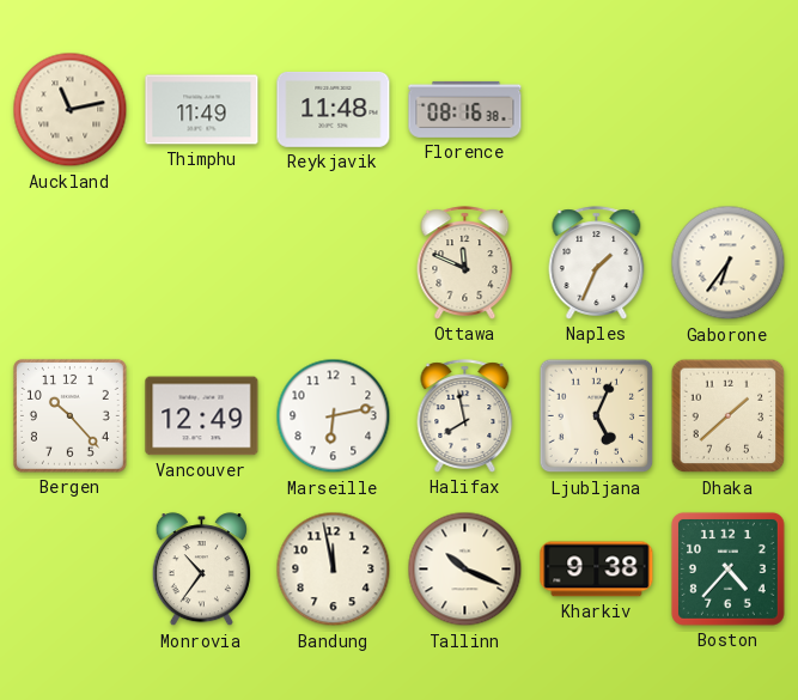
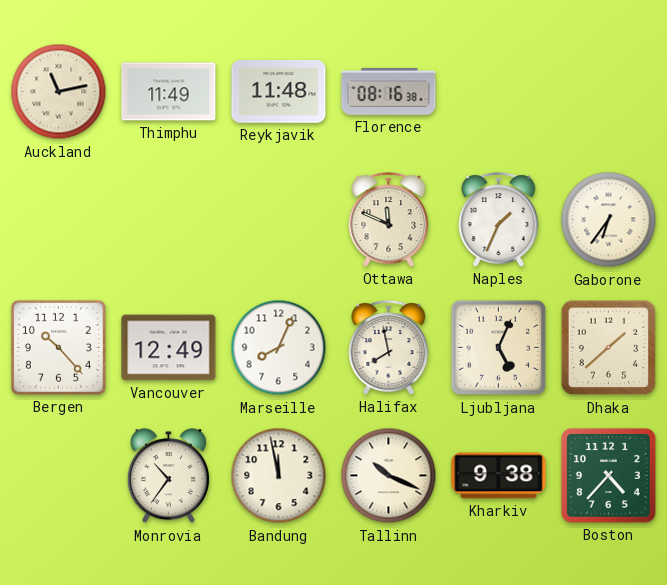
Marseille: 6:13 -> 8:04 (279, 348)
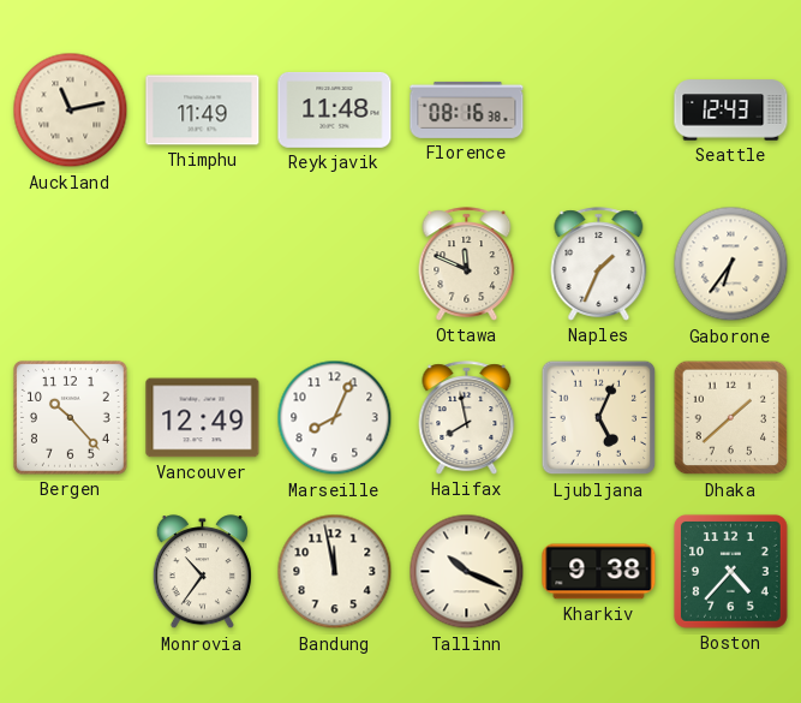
Seattle: none -> 12:43 (731, 111)
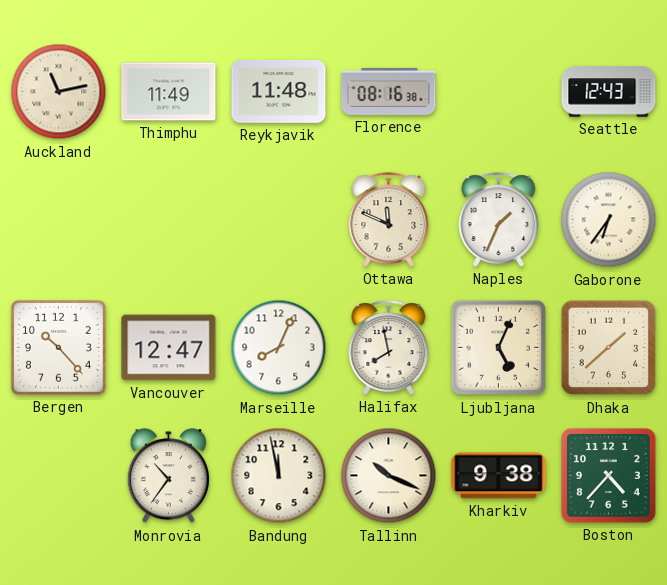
Vancouver: 12:49 -> 12:47 (169, 348)
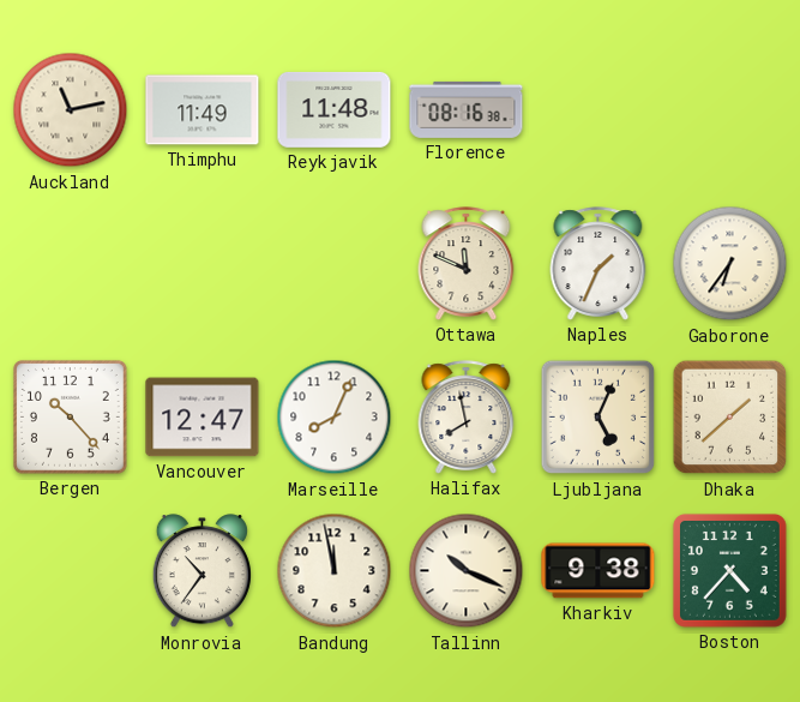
Seattle: 12:43 -> none (609, 92)
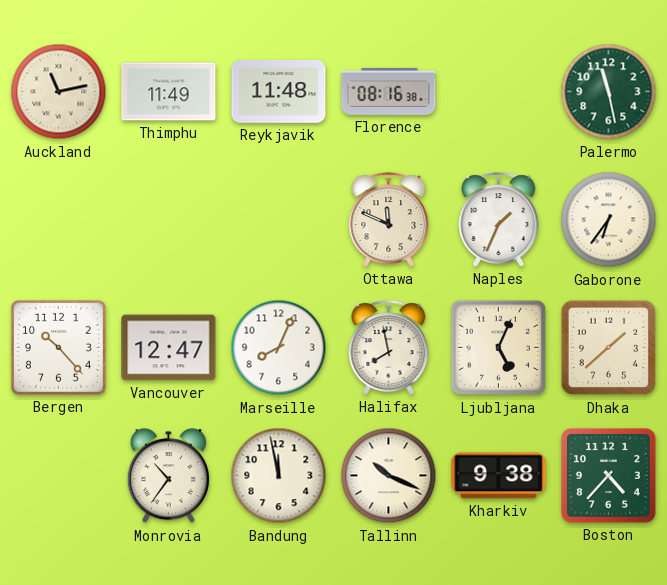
Palermo: none -> 11:28 (609, 92)
